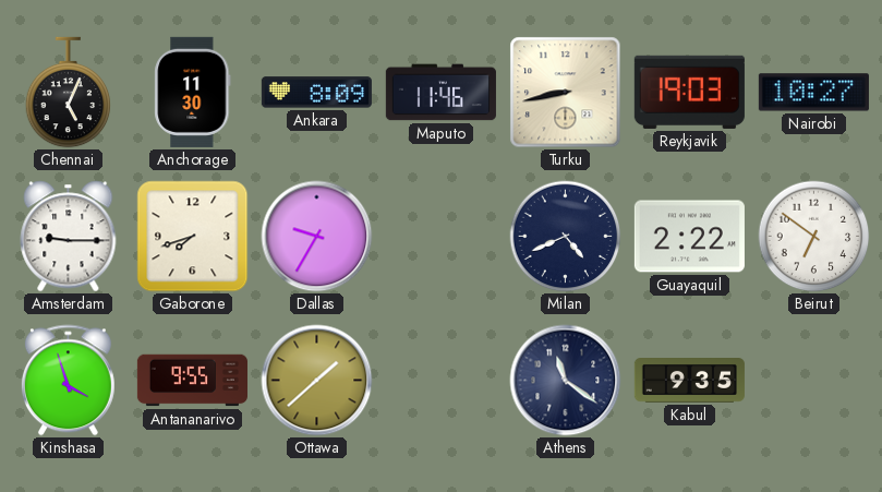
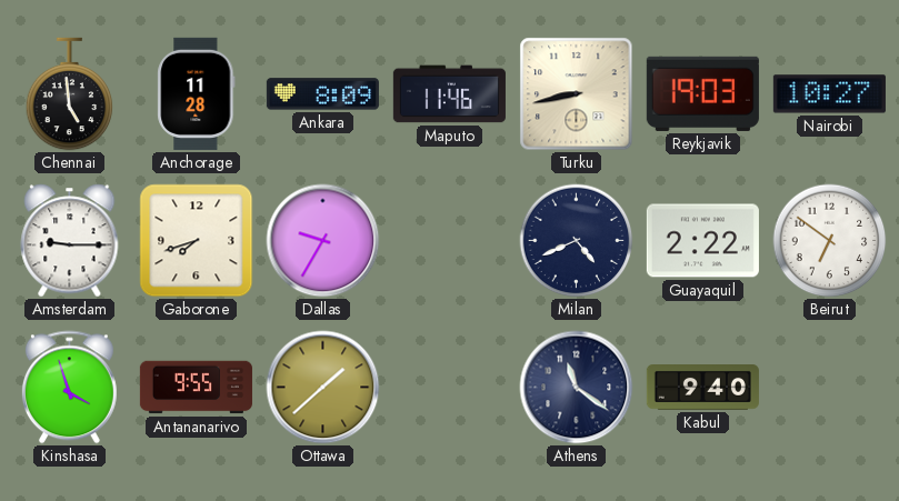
Chennai: 5:04 -> 4:59 (70, 94)
Anchorage: 11:30 -> 11:28 (197, 93)
Kabul: 9:35 -> 9:40 (702, 388)
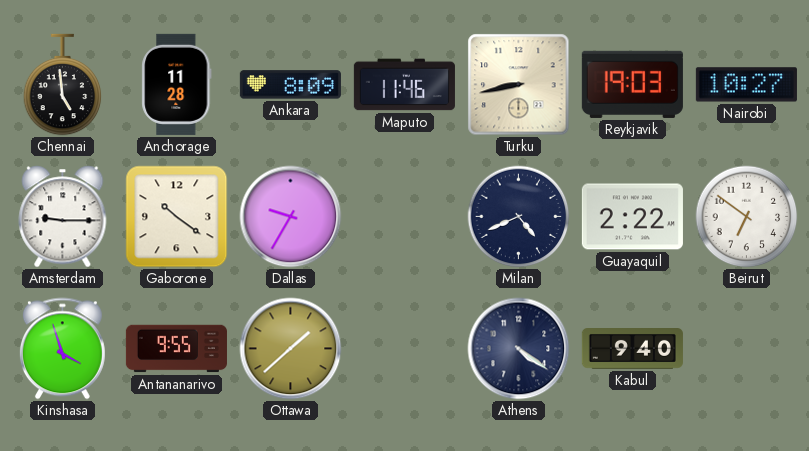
Gaborone: 7:42 -> 10:21 (177, 217)
Athens: 11:21 -> 4:21 (519, 349)
